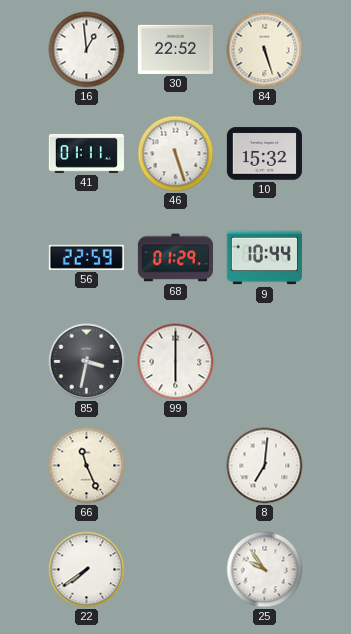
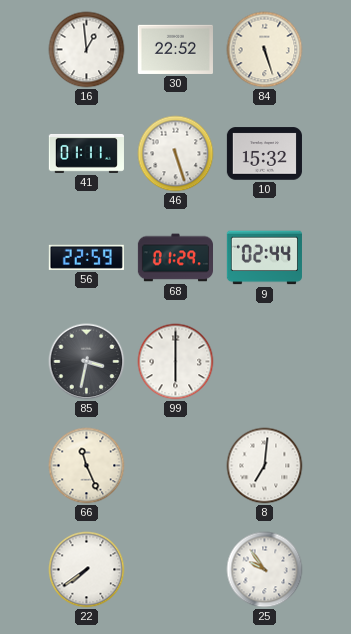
9: 10:44 -> 02:44 (264, 258)
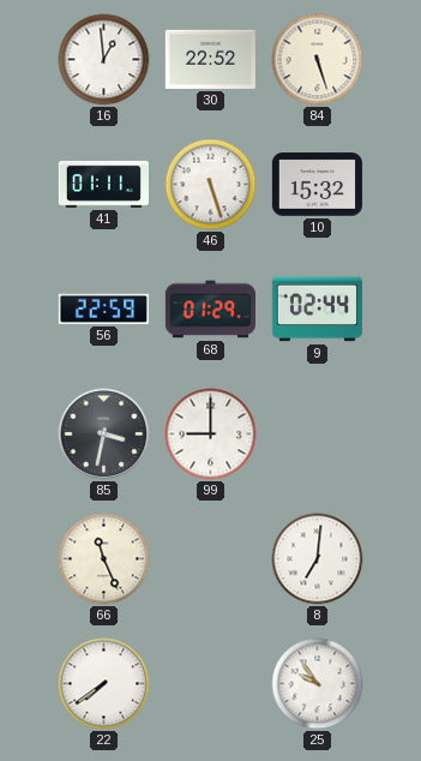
99: 6:00 -> 9:00 (211, 435)
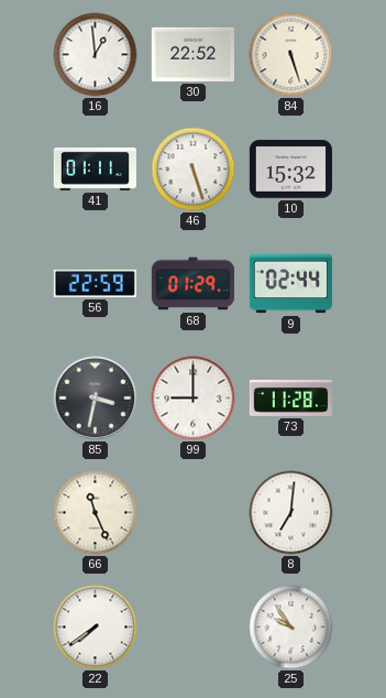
73: none -> 11:28 (290, 397)
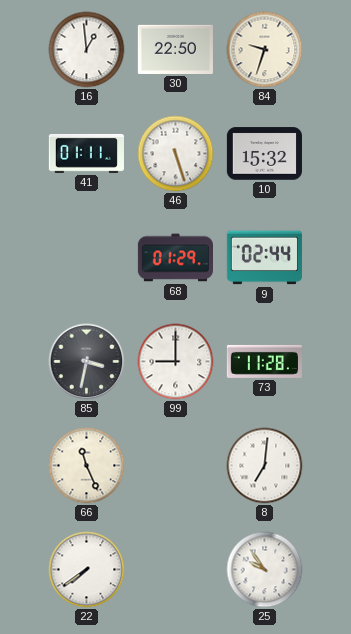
30: 22:52 -> 22:50 (175, 49)
84: 5:27 -> 9:33 (265, 50)
56: 22:59 -> none (95, 283)
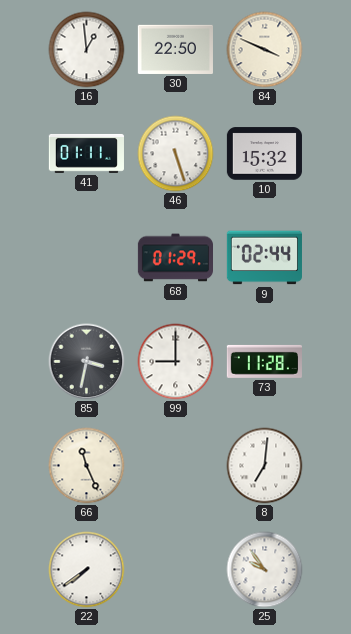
84: 9:33 -> 3:49 (265, 50)
